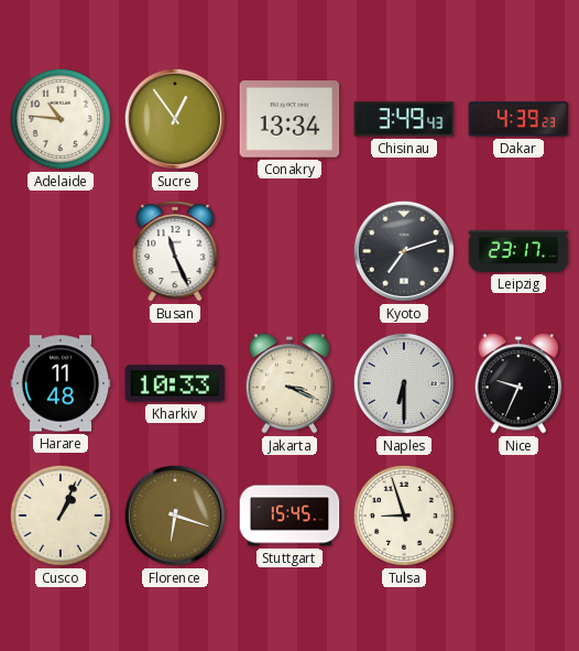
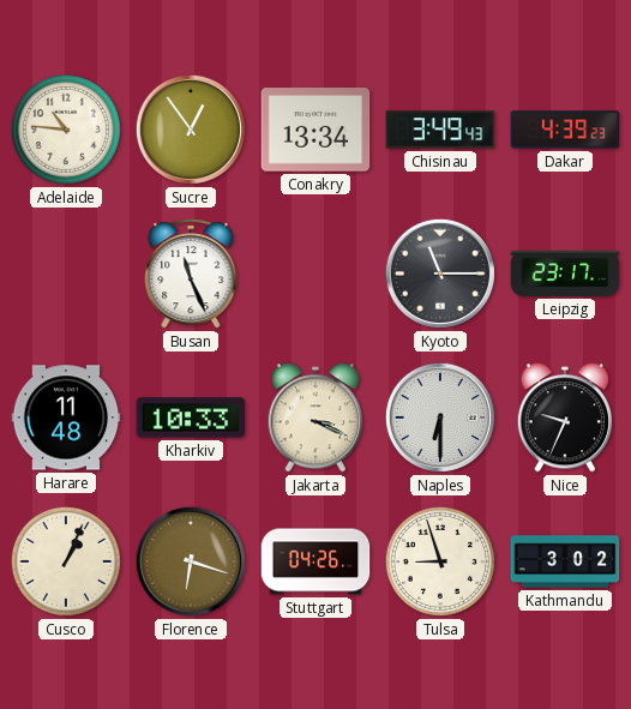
Kyoto: 7:12 -> 11:15 (440, 274)
Stuttgart: 15:45 -> 04:26 (315, 561)
Kathmandu: none -> 3:02 (565, 561)
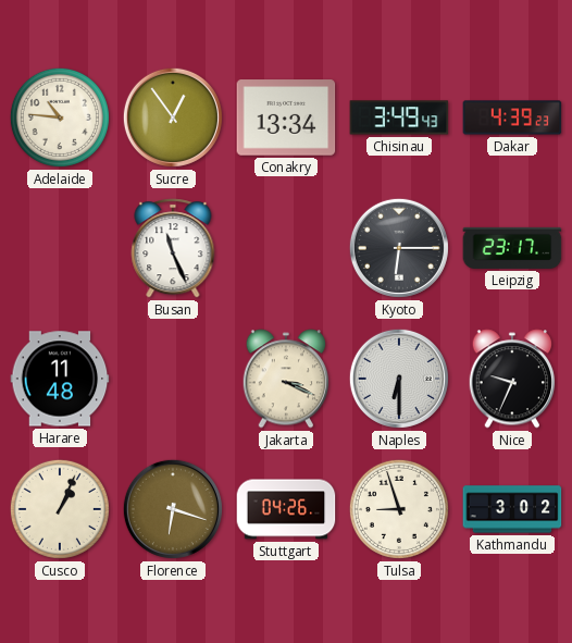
Kyoto: 11:15 -> 6:15 (399, 248)
Kharkiv: 10:33 -> none (191, 417)
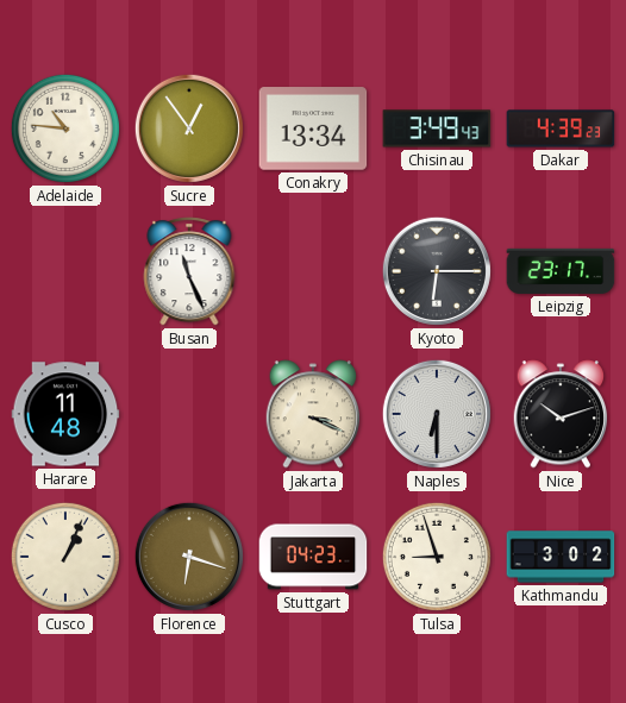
Nice: 9:34 -> 10:12 (561, 414)
Stuttgart: 04:26 -> 04:23 (313, 557)
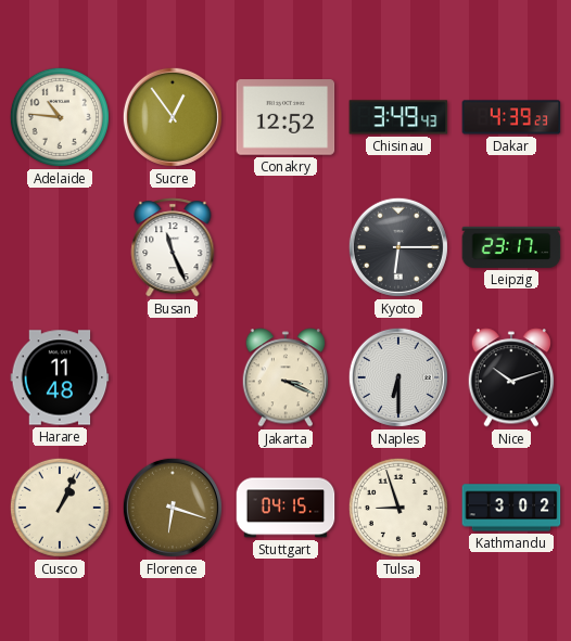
Conakry: 13:34 -> 12:52 (285, 117)
Stuttgart: 04:23 -> 04:15 (285, 508)
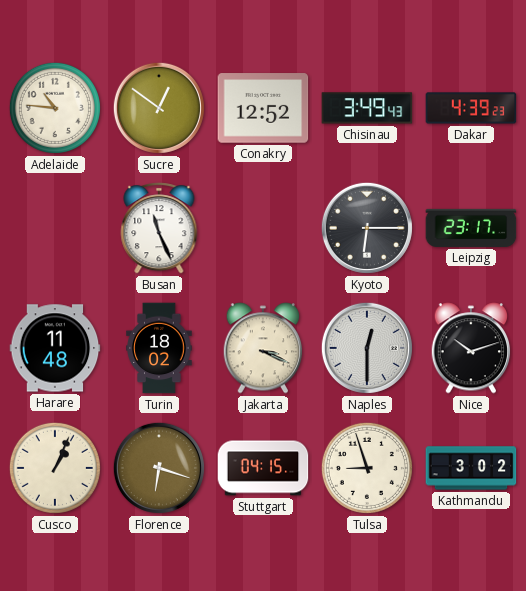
Sucre: 12:54 -> 12:51 (159, 108)
Turin: none -> 18:02 (159, 348)
Naples: 6:30 -> 12:30 (367, 348)
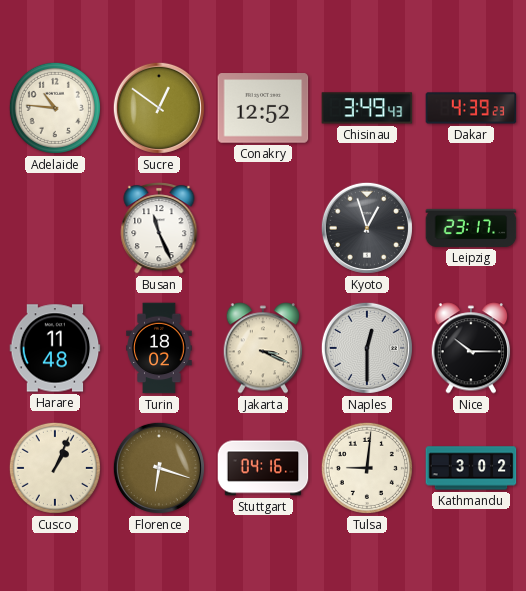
Kyoto: 6:15 -> 12:57 (367, 228)
Nice: 10:12 -> 10:15 (471, 348)
Stuttgart: 04:15 -> 04:16 (263, 468)
Tulsa: 8:57 -> 9:01 (367, 468)
